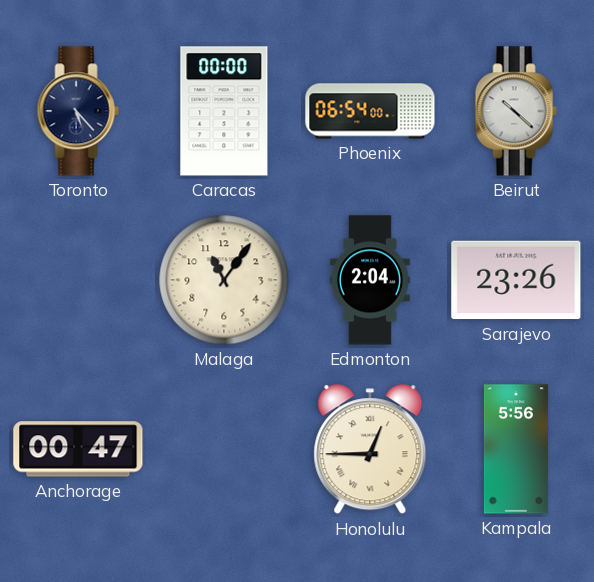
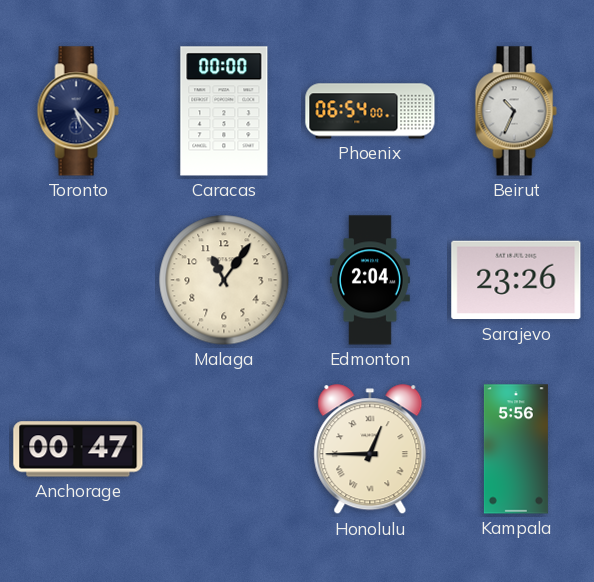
Beirut: 10:22 -> 10:34 (516, 111)
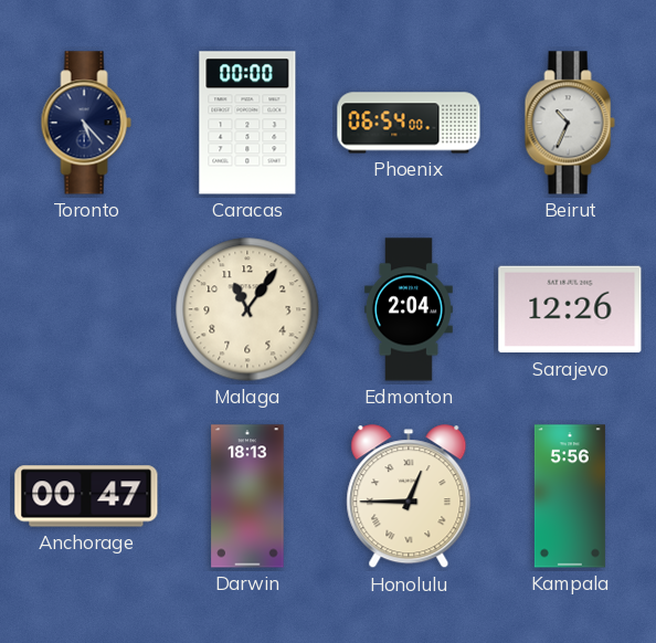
Sarajevo: 23:26 -> 12:26 (570, 309)
Darwin: none -> 18:13 (247, 496)
